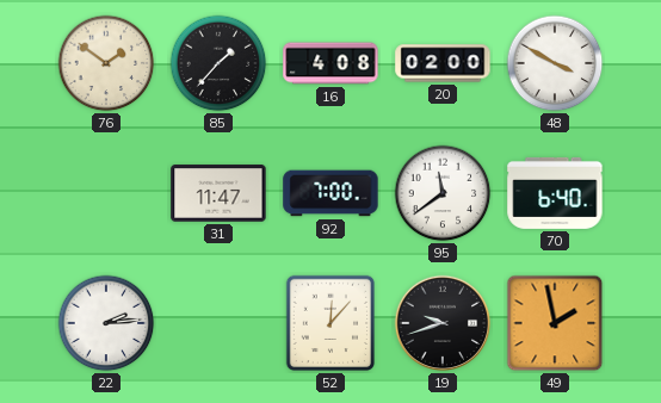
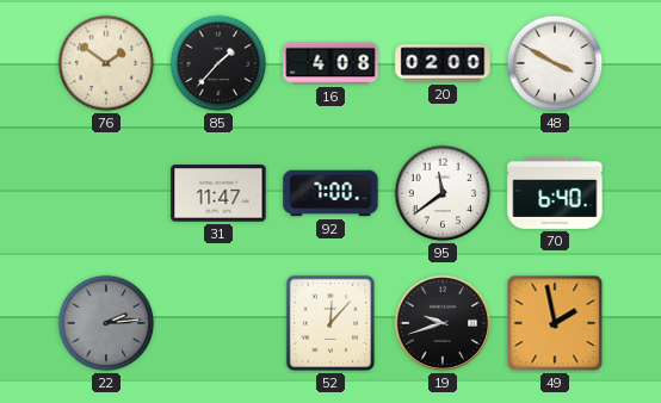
22 dial: white -> grey (106, 323)
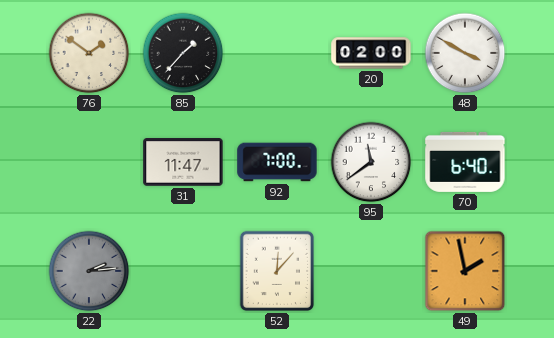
16: 4:08 -> none (330, 63)
19: 9:42 -> none (443, 323)
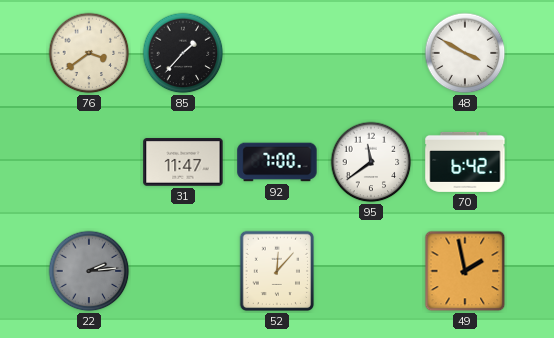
76: 1:51 -> 3:39 (89, 53)
20: 02:00 -> none (371, 53)
70: 6:40 -> 6:42 (465, 162)
